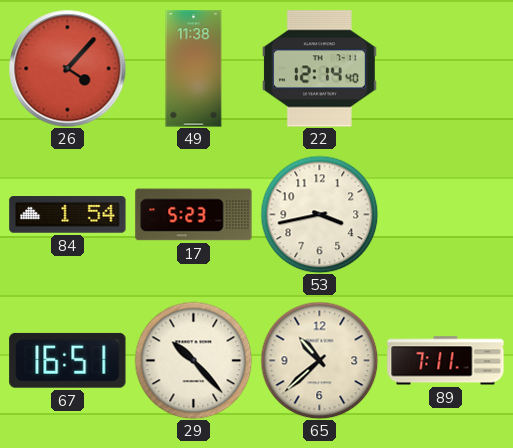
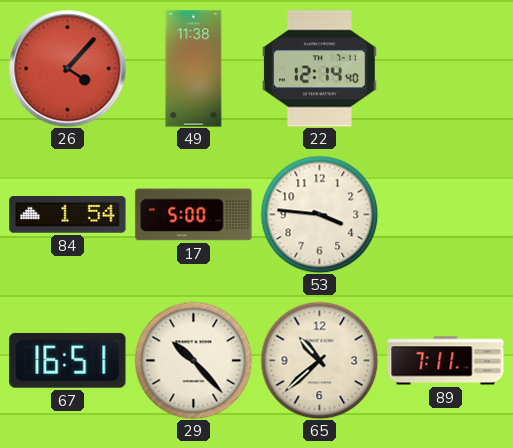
17: 5:23 -> 5:00 (194, 215)
53: 3:43 -> 3:46 (319, 214)
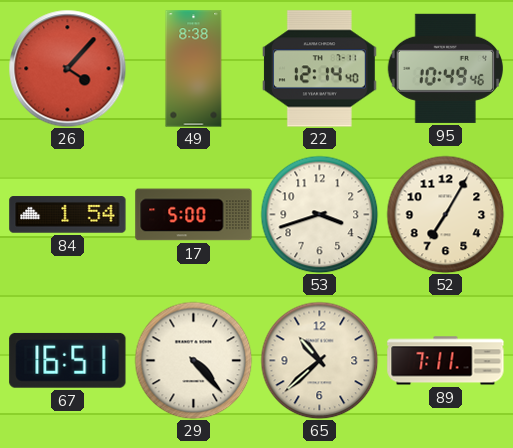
49: 11:38 -> 8:38 (194, 69)
95: none -> 10:49 (445, 68)
53: 3:46 -> 3:42 (319, 214)
52: none -> 7:05 (445, 214)
29: 10:23 -> 4:23 (193, 360)
